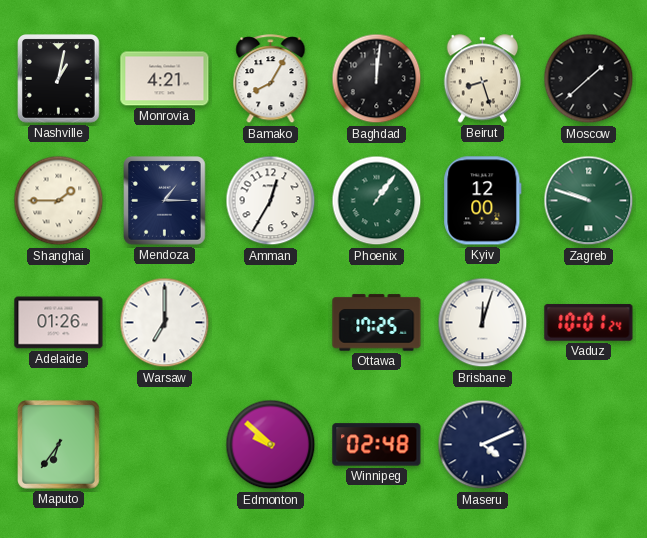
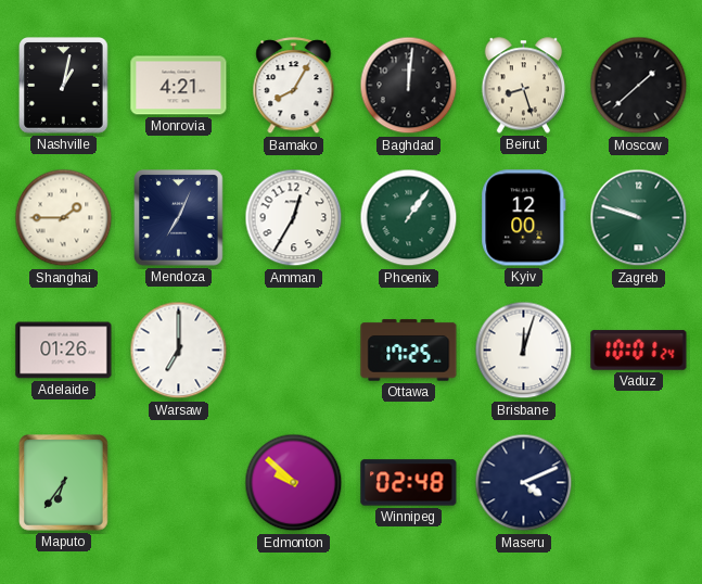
Mendoza: 1:15 -> 7:04 (179, 218)
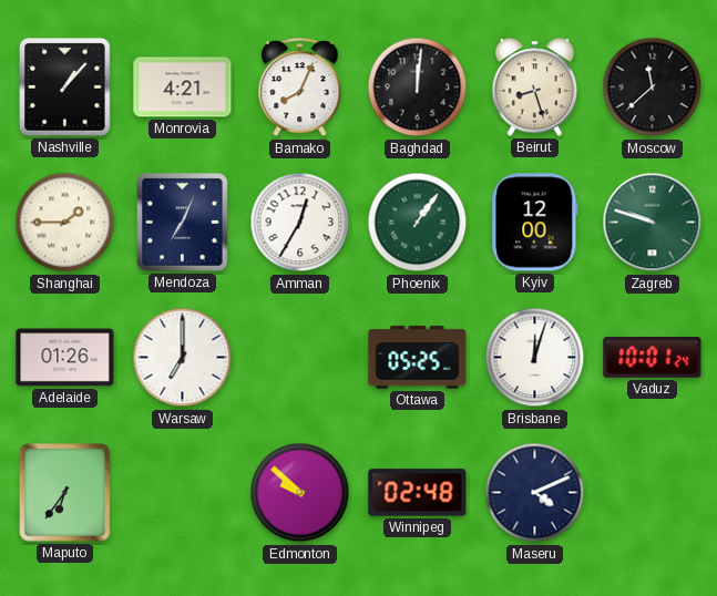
Nashville: 1:02 -> 1:07 (65, 88)
Bamako: 8:05 -> 8:04 (300, 88)
Moscow: 1:38 -> 11:38 (653, 88)
Ottawa: 17:25 -> 05:25 (418, 358)
